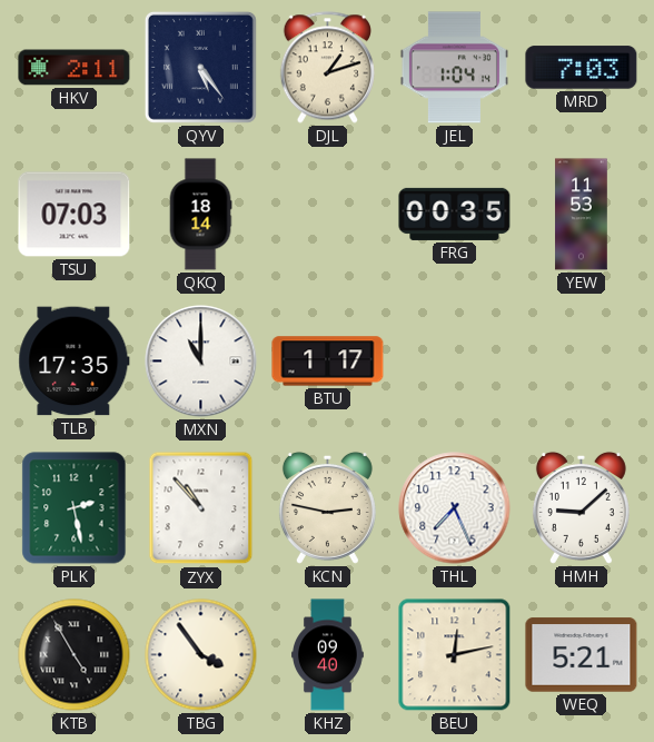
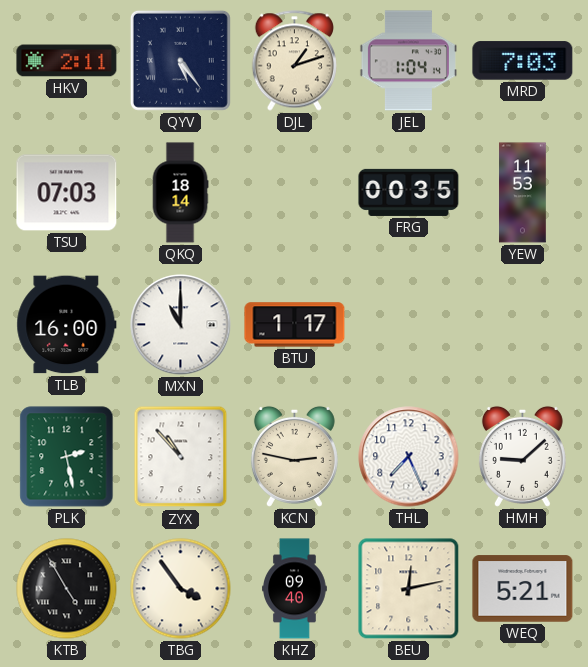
TLB: 17:35 -> 16:00 (67, 325)
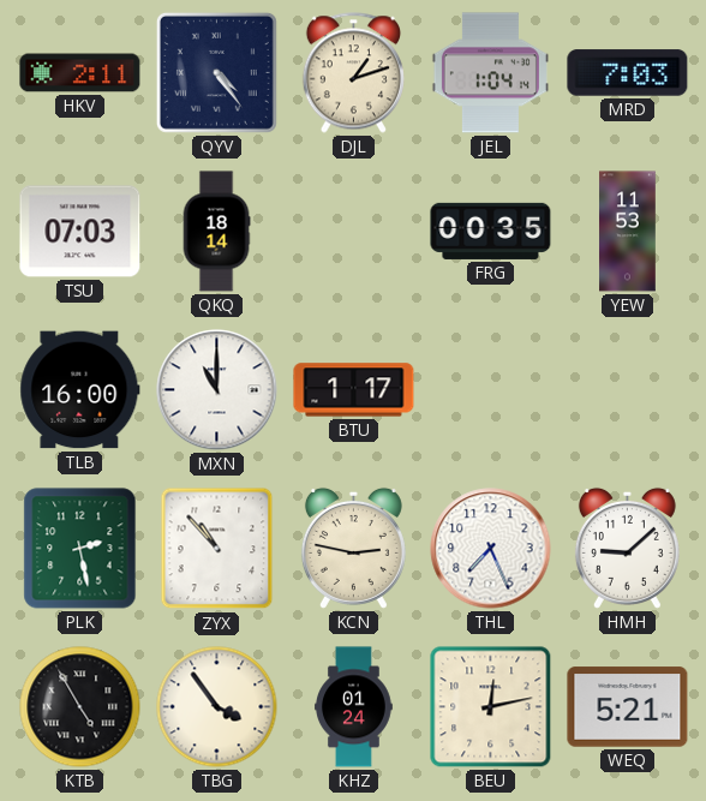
QYV: 5:24 -> 4:24 (216, 72)
KHZ: 09:40 -> 01:24 (354, 707)
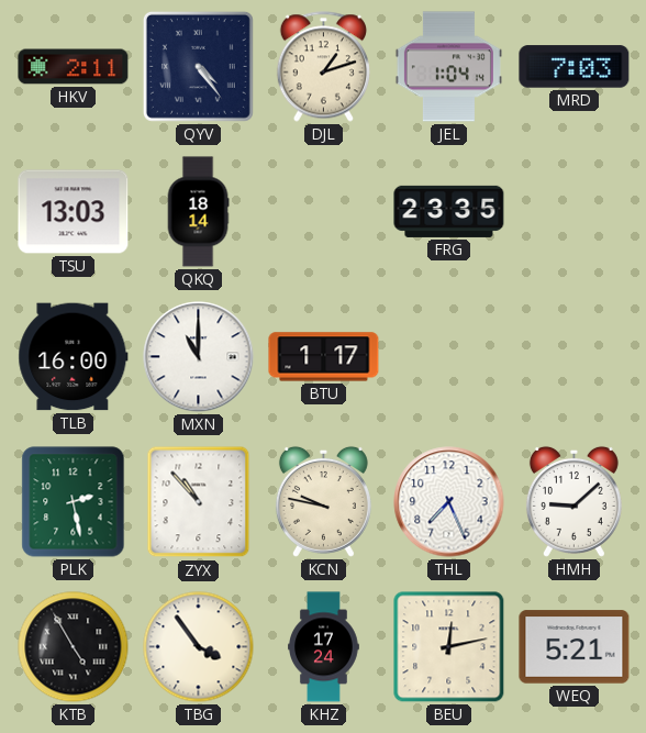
TSU: 07:03 -> 13:03 (74, 212)
FRG: 00:35 -> 23:35 (449, 211)
YEW: 11:53 -> none (628, 232)
KCN: 2:47 -> 9:47 (323, 501)
KHZ: 01:24 -> 17:24 (324, 647)
